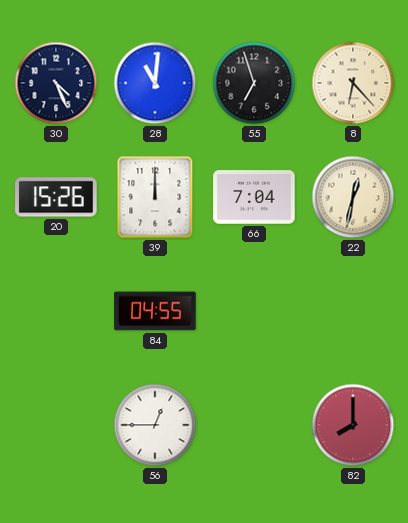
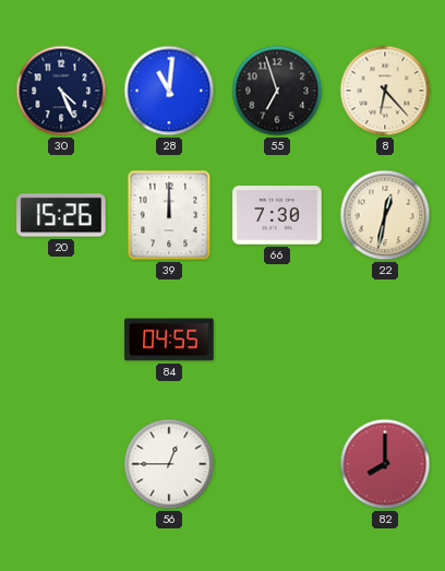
66: 7:04 -> 7:30 (277, 215)
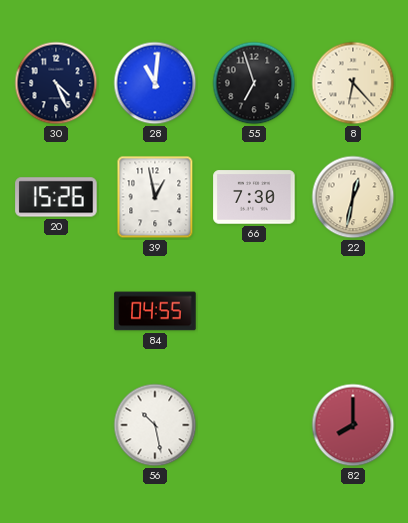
39: 12:00 -> 12:58 (155, 197)
56: 12:45 -> 10:28 (155, 425)
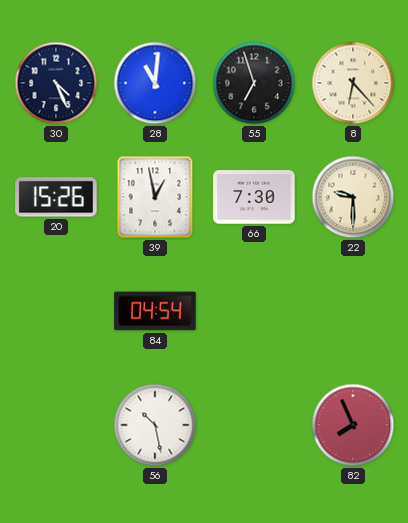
22: 12:32 -> 9:30 (353, 197)
84: 04:55 -> 04:54 (155, 311)
82: 8:00 -> 7:56 (353, 425)
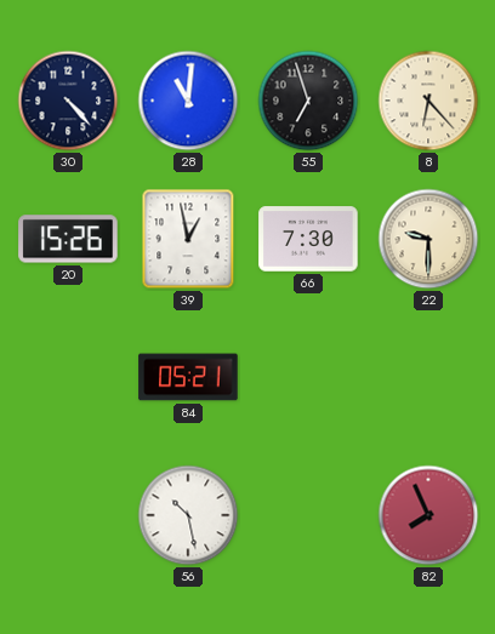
30: 4:26 -> 4:23 (68, 101)
84: 04:54 -> 05:21 (188, 377)
